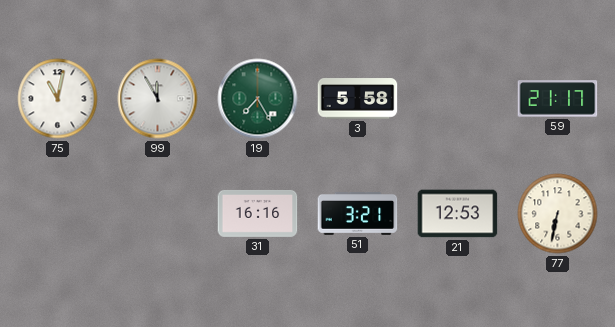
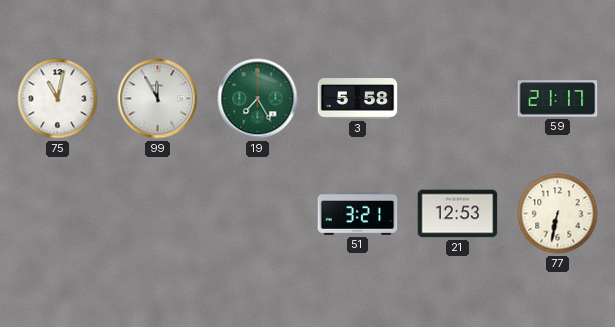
31: 16:16 -> none (258, 213)
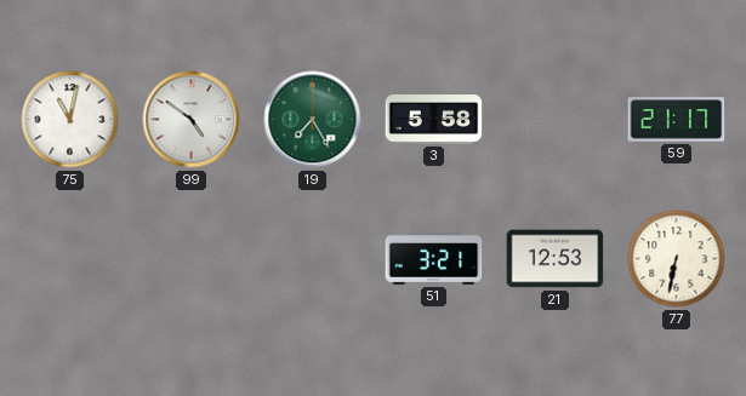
99: 11:55 -> 4:51 (192, 120)
